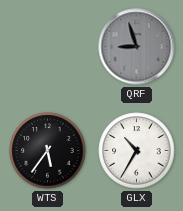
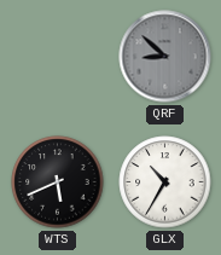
QRF: 8:57 -> 8:52 (165, 57)
WTS: 5:36 -> 5:41 (58, 182)
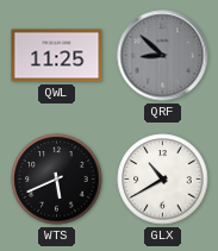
QWL: none -> 11:25 (57, 56)
GLX: 10:35 -> 10:40 (163, 180)
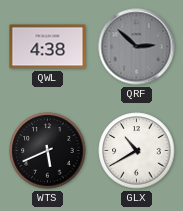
QWL: 11:25 -> 4:38 (48, 47)
QRF: 8:52 -> 2:52 (137, 47)
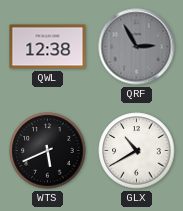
QWL: 4:38 -> 12:38 (48, 47)
QRF: 2:52 -> 2:55 (137, 47)
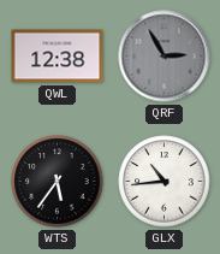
WTS: 5:41 -> 5:36 (58, 182)
GLX: 10:40 -> 10:44 (165, 182)
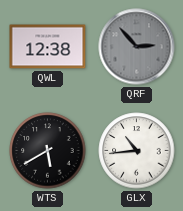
QRF: 2:55 -> 2:53 (137, 47)
WTS: 5:36 -> 5:40 (48, 151)
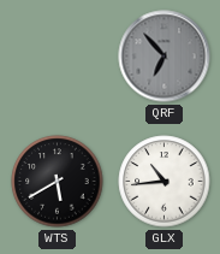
QWL: 12:38 -> none (48, 47)
QRF: 2:53 -> 6:53 (165, 57)
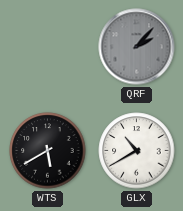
QRF: 6:53 -> 2:07 (137, 47)
GLX: 10:44 -> 10:40 (137, 151)
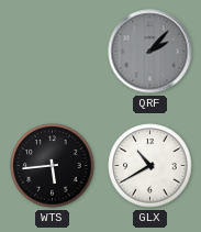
WTS: 5:40 -> 5:44 (53, 166)
